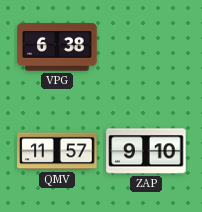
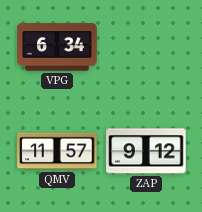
VPG: 6:38 -> 6:34 (57, 47)
ZAP: 9:10 -> 9:12 (146, 151)
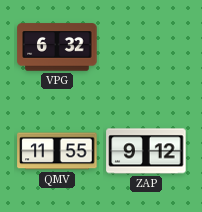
VPG: 6:34 -> 6:32 (57, 47)
QMV: 11:57 -> 11:55 (57, 151)
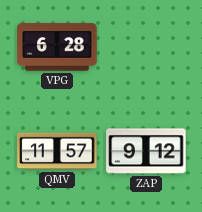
VPG: 6:32 -> 6:28 (57, 47)
QMV: 11:55 -> 11:57 (57, 151)
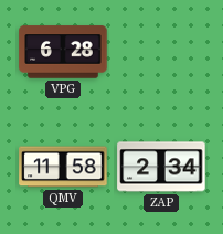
QMV: 11:57 -> 11:58 (63, 167)
ZAP: 9:12 -> 2:34 (161, 167)
